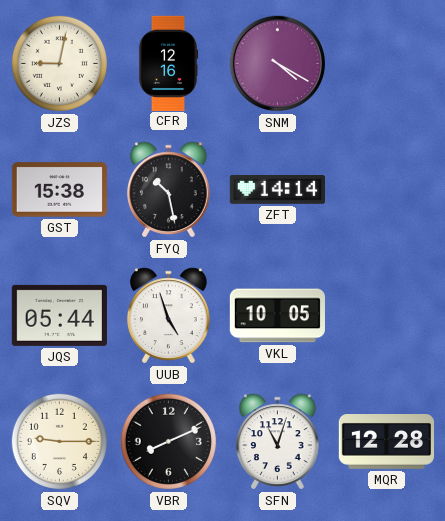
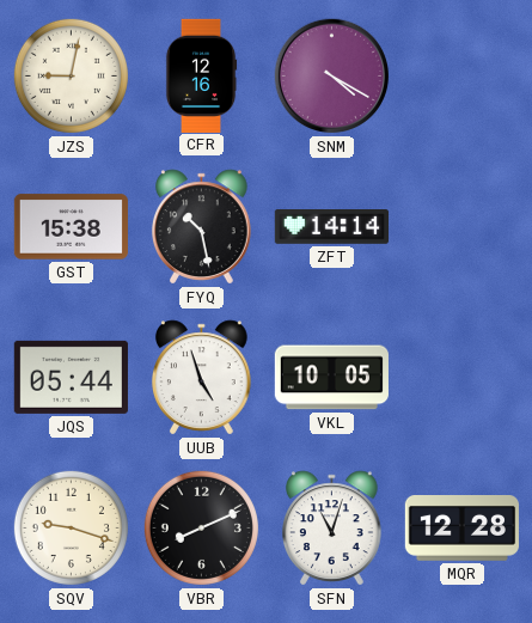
SQV: 9:15 -> 9:18 (71, 527)
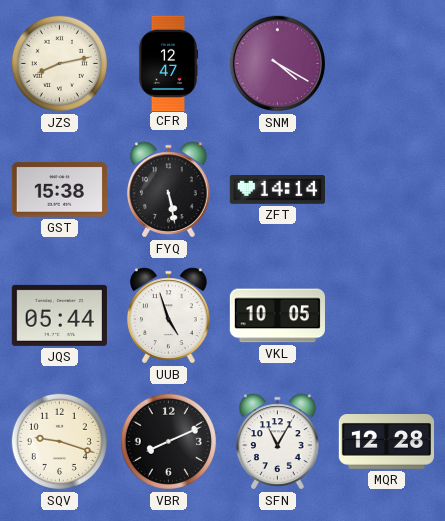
JZS: 9:02 -> 8:13 (59, 63)
CFR: 12:16 -> 12:47 (168, 63)
FYQ: 10:28 -> 5:28 (169, 190)
SFN: 11:03 -> 11:05 (278, 442)
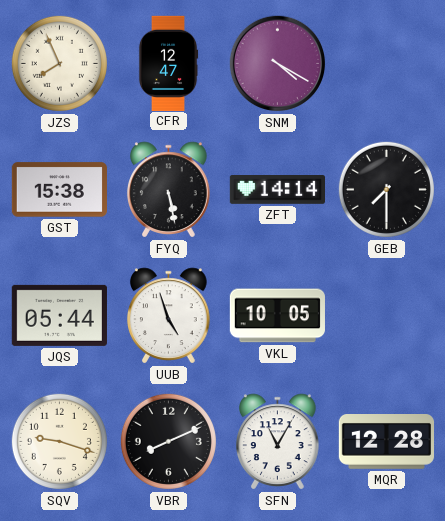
JZS: 8:13 -> 7:56 (59, 63)
GEB: none -> 7:30 (386, 189)
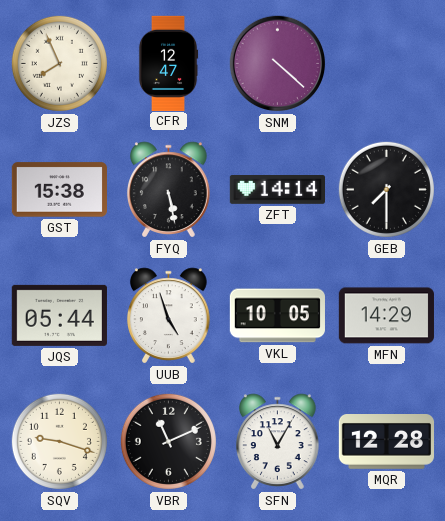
SNM: 4:20 -> 4:22 (278, 64)
MFN: none -> 14:29 (386, 316)
VBR: 8:11 -> 11:11 (168, 441)
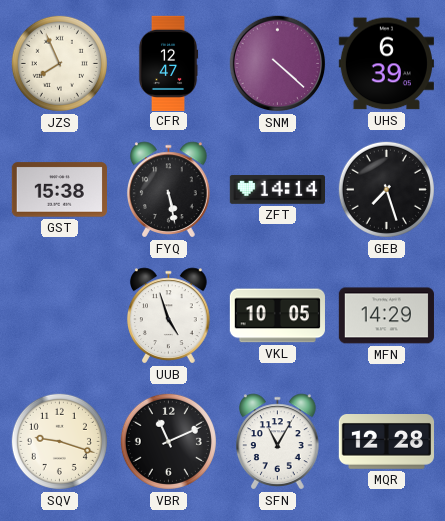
UHS: none -> 6:39 (386, 64)
GEB: 7:30 -> 7:27 (386, 189)
JQS: 05:44 -> none (59, 315)
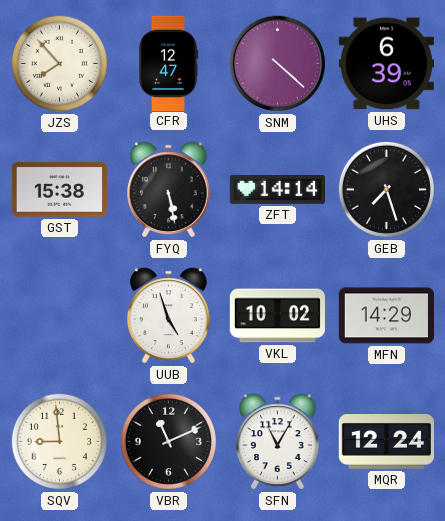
JZS: 7:56 -> 7:53 (59, 63)
VKL: 10:05 -> 10:02 (277, 316)
SQV: 9:18 -> 8:59 (59, 441)
MQR: 12:28 -> 12:24 (386, 442)
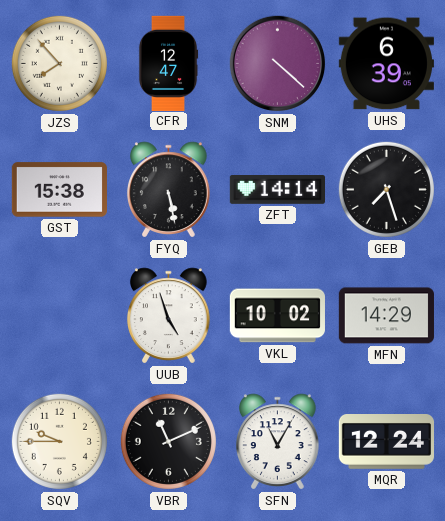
SQV: 8:59 -> 9:45 (59, 441)
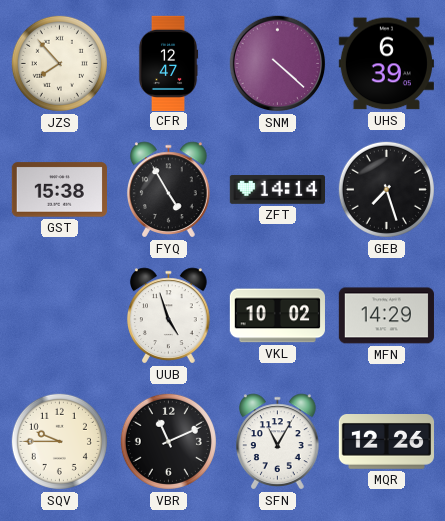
FYQ: 5:28 -> 4:55 (169, 190)
MQR: 12:24 -> 12:26 (386, 442)
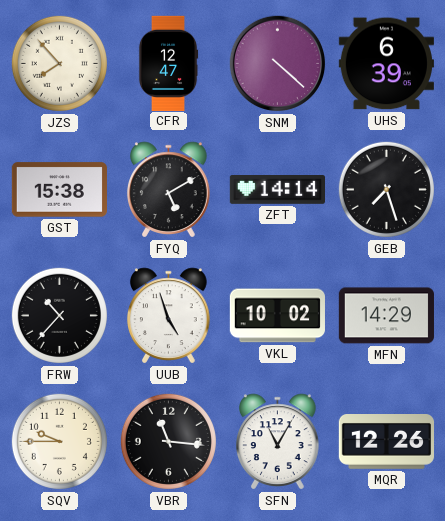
FYQ: 4:55 -> 5:10 (169, 190)
FRW: none -> 10:37 (59, 315)
VBR: 11:11 -> 11:16 (168, 441)
